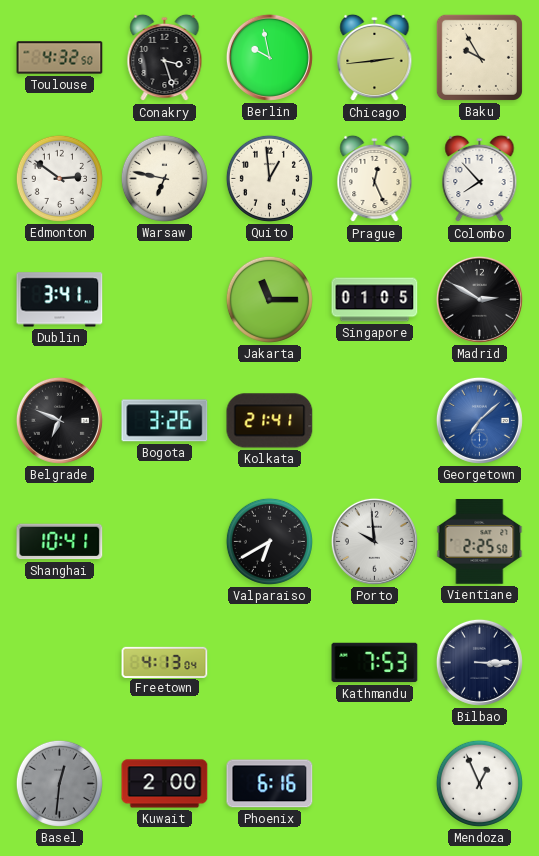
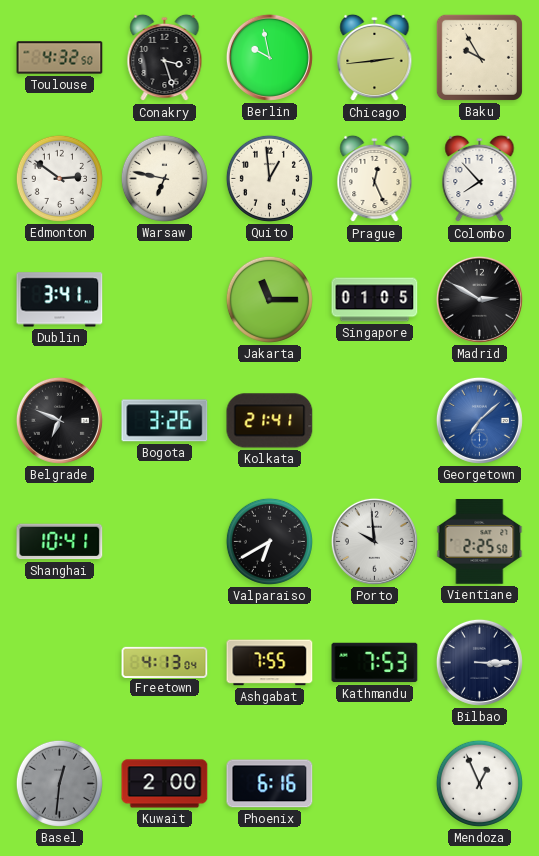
Ashgabat: none -> 7:55 (270, 663)
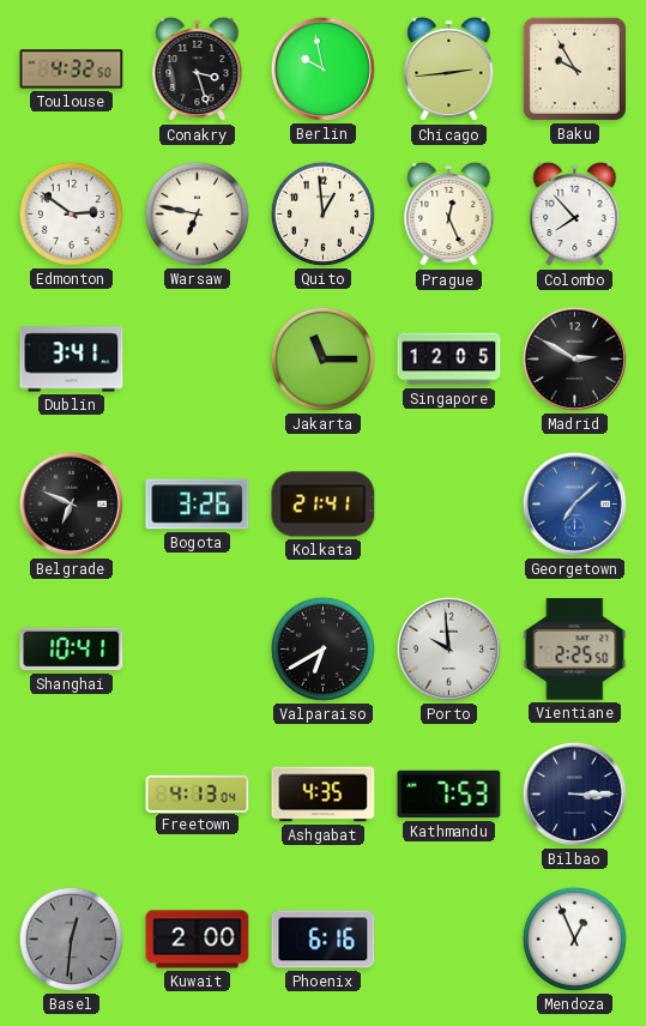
Singapore: 01:05 -> 12:05 (449, 360)
Ashgabat: 7:55 -> 4:35 (324, 795)
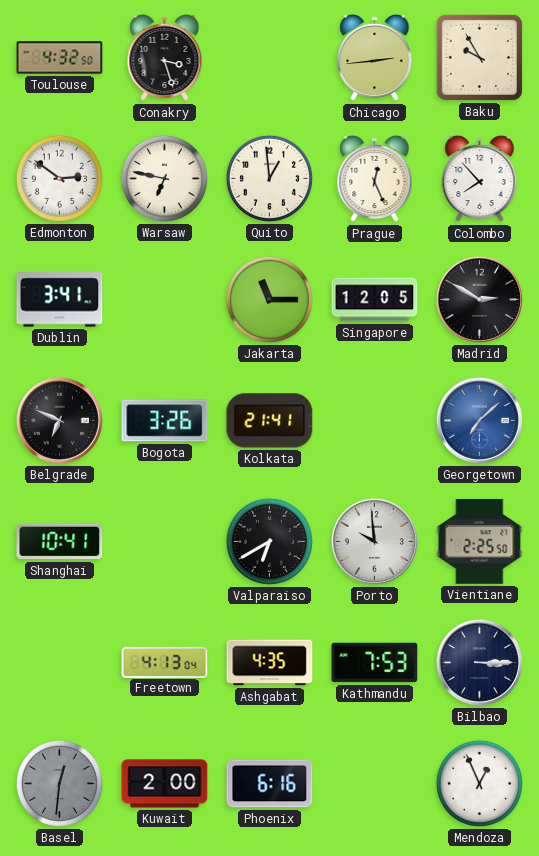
Berlin: 9:58 -> none (322, 68)
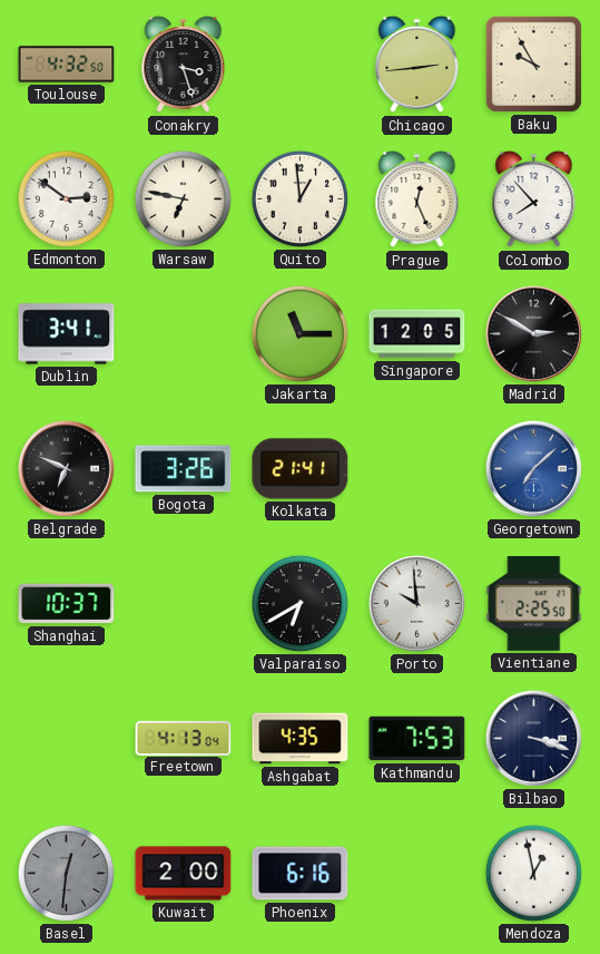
Shanghai: 10:41 -> 10:37 (67, 604)
Bilbao: 3:15 -> 3:18 (533, 738)
Mendoza: 12:56 -> 12:58 (533, 873)
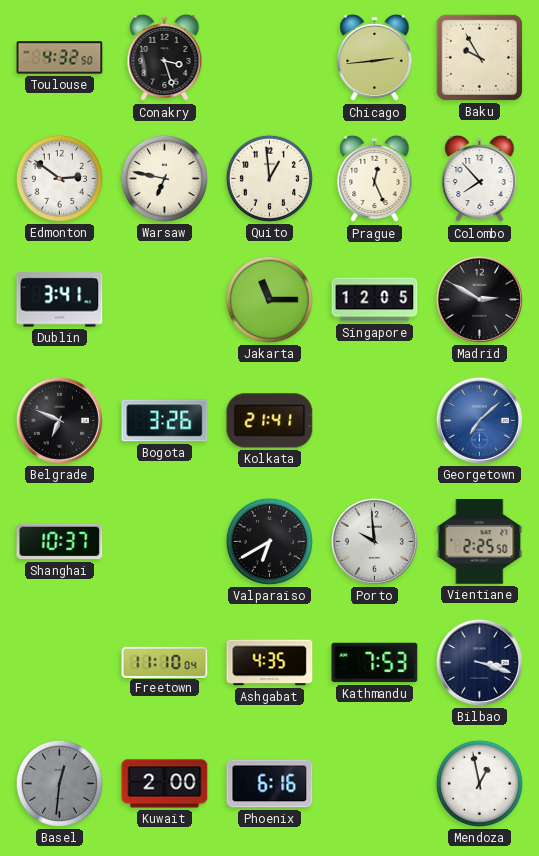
Freetown: 4:13 -> 11:10 (165, 662)
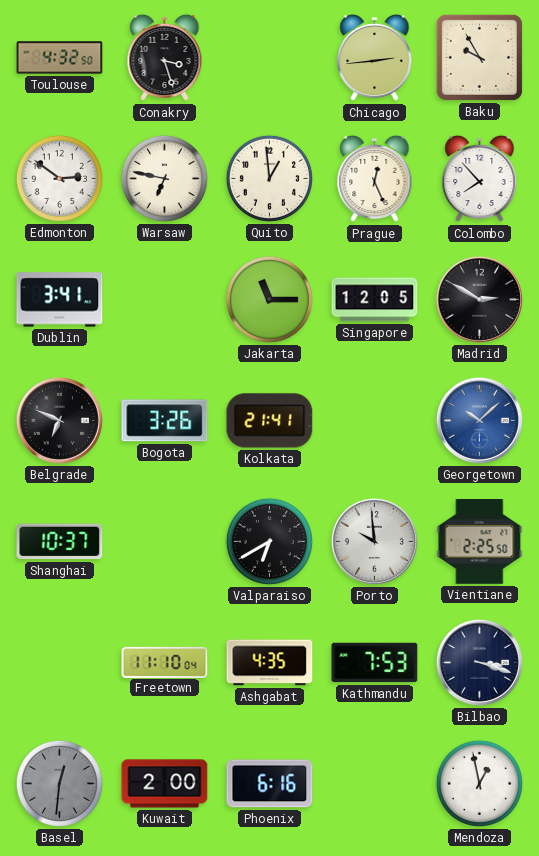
Georgetown: 7:08 -> 10:08 (479, 420)
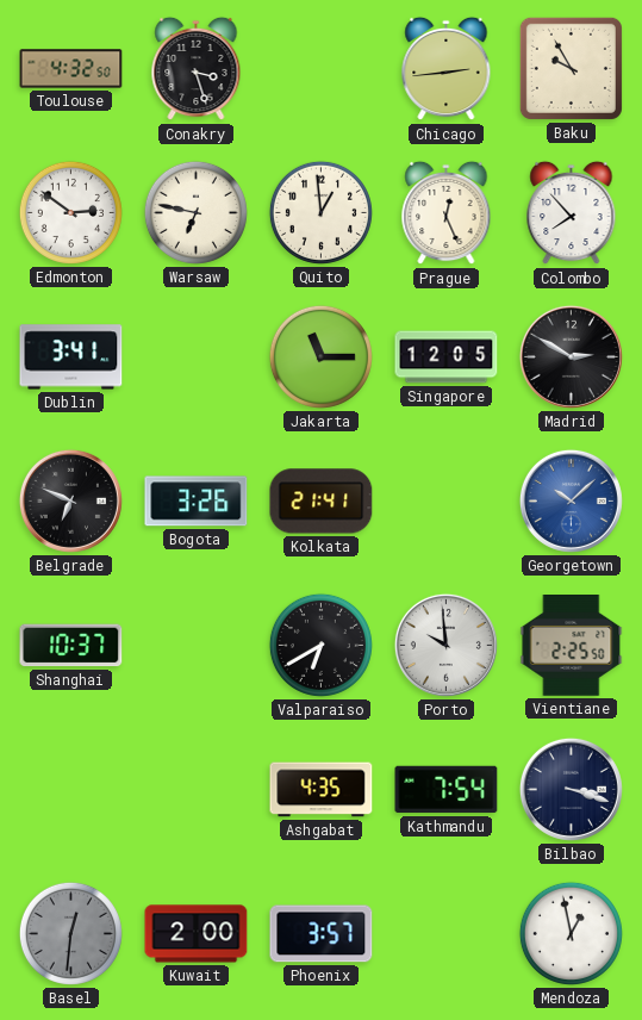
Freetown: 11:10 -> none (165, 662)
Kathmandu: 7:53 -> 7:54 (447, 790)
Phoenix: 6:16 -> 3:57 (322, 934)
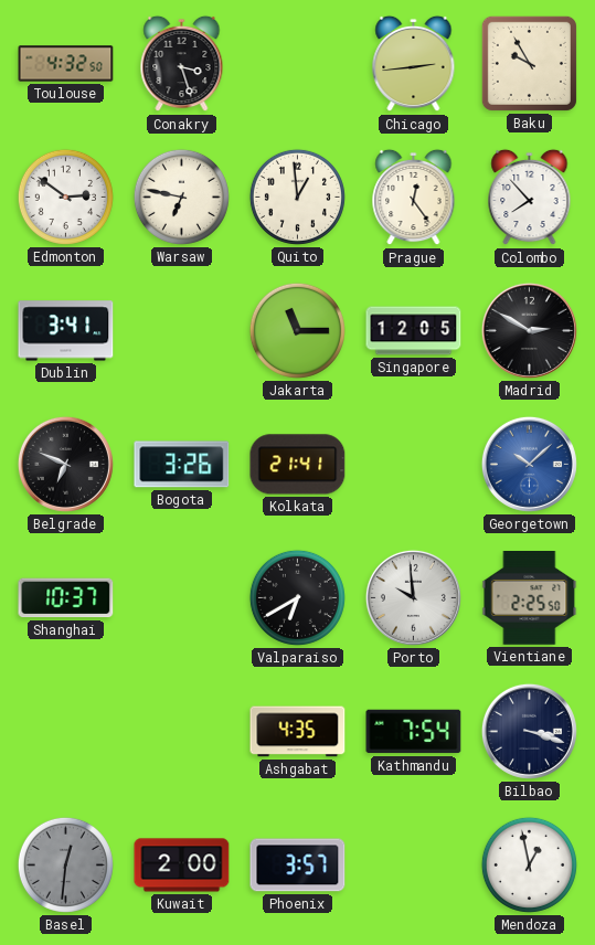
Prague: 12:26 -> 12:24 (414, 198)
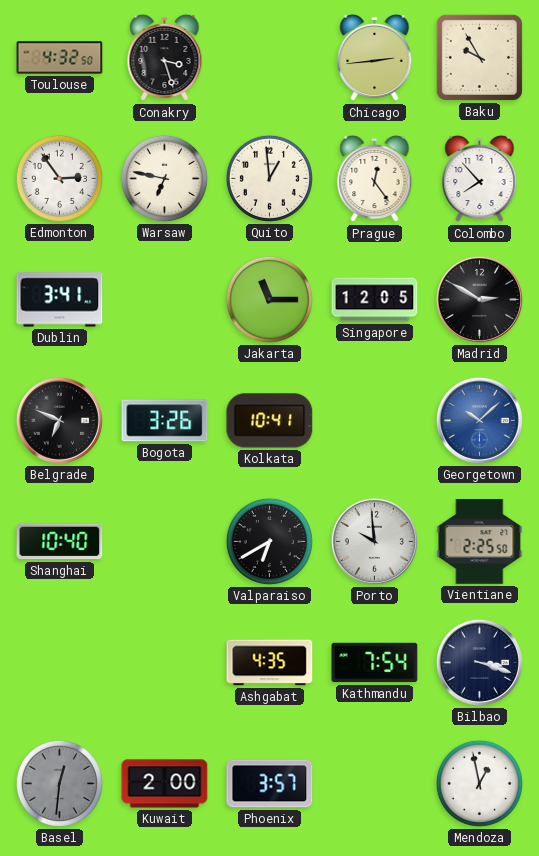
Edmonton: 2:51 -> 2:54 (59, 178)
Kolkata: 21:41 -> 10:41 (270, 421)
Shanghai: 10:37 -> 10:40 (60, 542)
